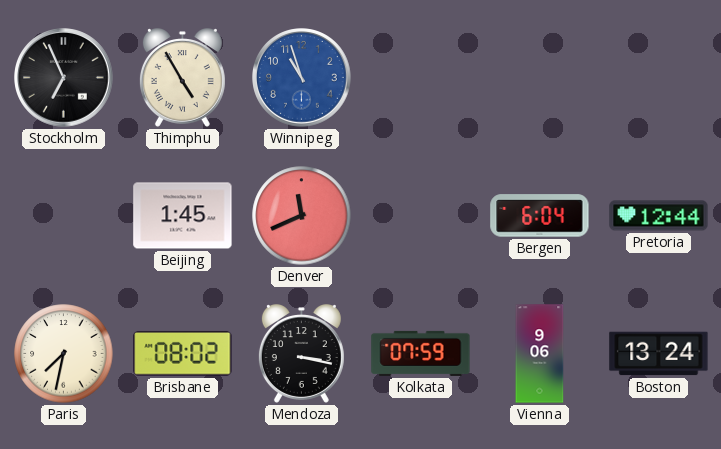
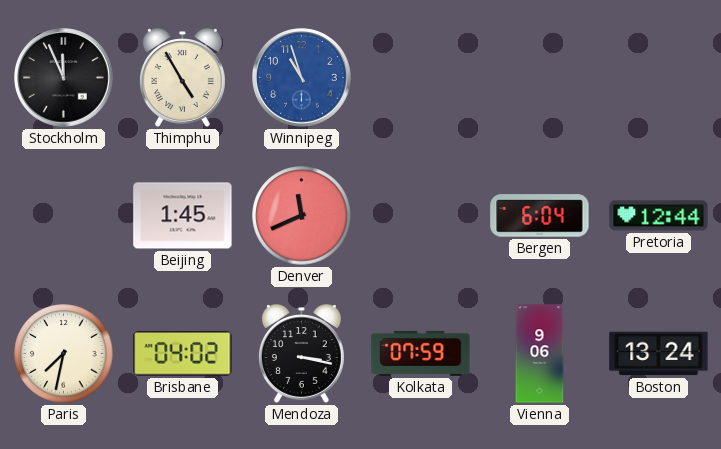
Stockholm: 6:56 -> 11:56 (64, 78)
Brisbane: 08:02 -> 04:02 (183, 354)
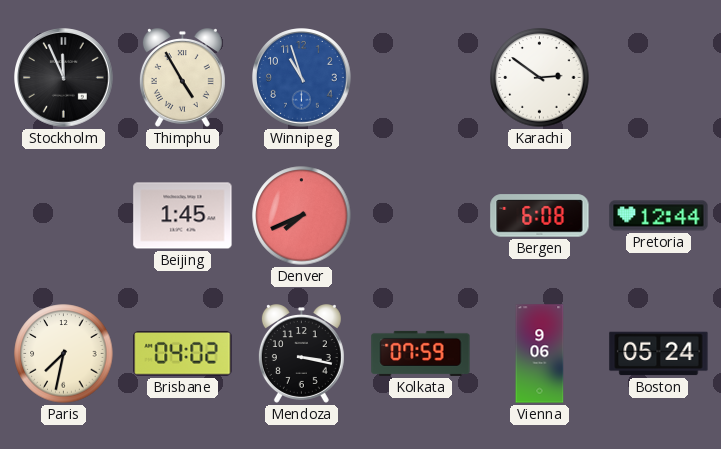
Karachi: none -> 2:51 (540, 78)
Denver: 11:41 -> 7:41 (302, 216)
Bergen: 6:04 -> 6:08 (540, 216)
Boston: 13:24 -> 05:24 (659, 354)
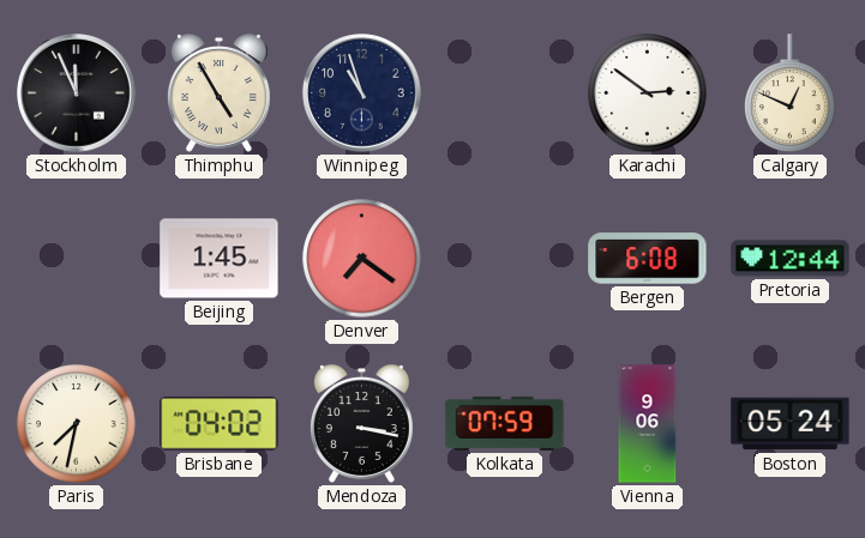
Winnipeg dial: blue -> navy (362, 93)
Calgary: none -> 12:49 (791, 93)
Denver: 7:41 -> 7:21 (362, 259)
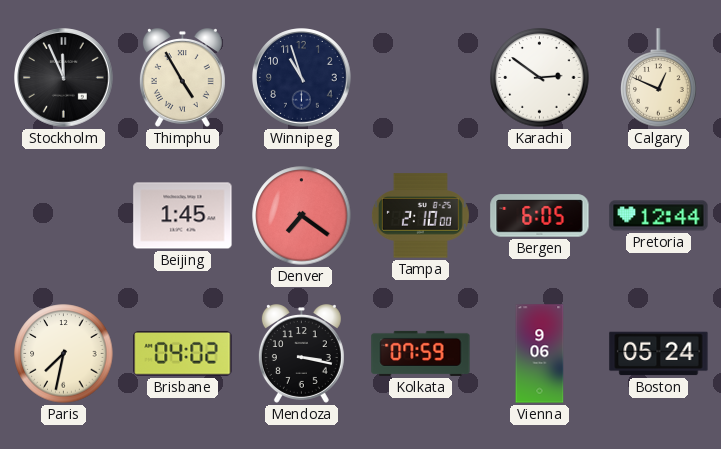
Tampa: none -> 2:10 (420, 216)
Bergen: 6:08 -> 6:05 (540, 216)
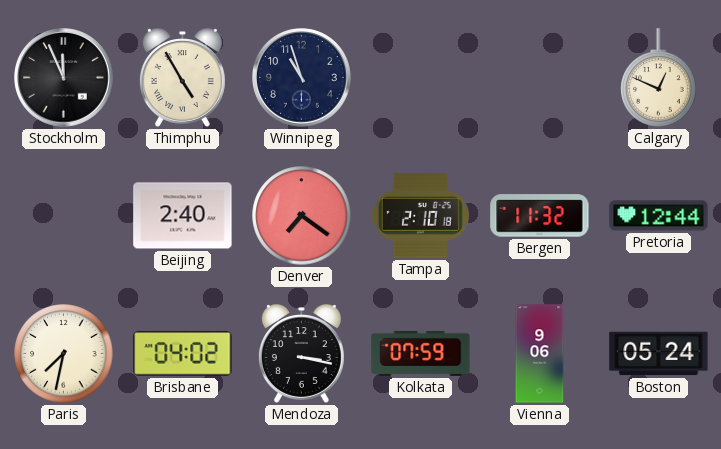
Karachi: 2:51 -> none (540, 78)
Beijing: 1:45 -> 2:40 (183, 216)
Tampa: 2:10:00 -> 2:10:18 (420, 216)
Bergen: 6:05 -> 11:32 (540, 216)
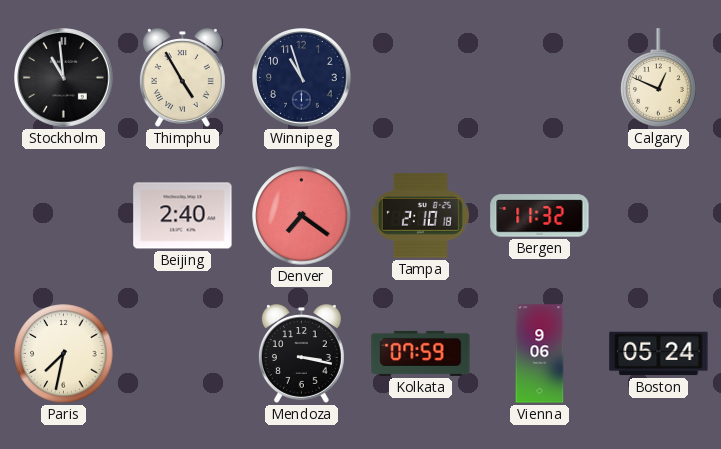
Stockholm: 11:56 -> 10:59 (64, 78)
Pretoria: 12:44 -> none (659, 216)
Brisbane: 04:02 -> none (183, 354)
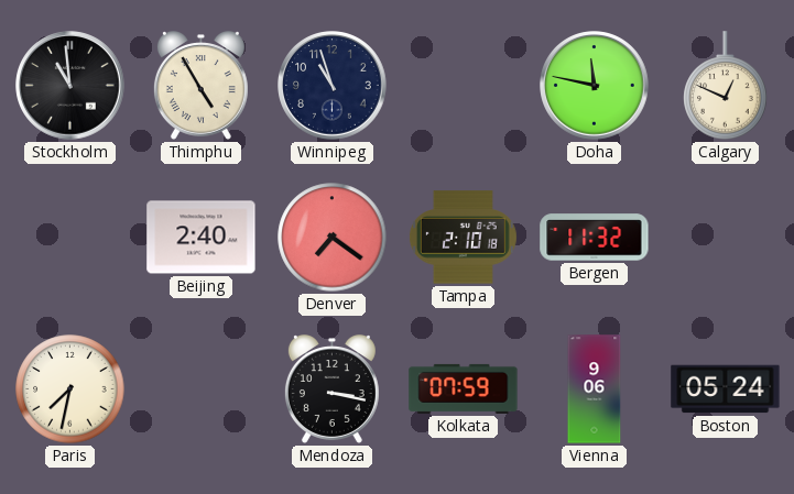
Doha: none -> 11:47 (595, 86)
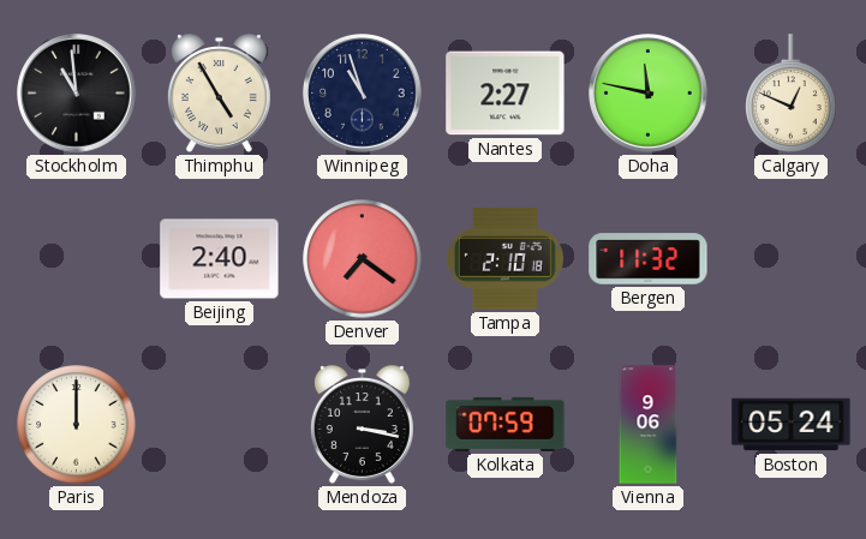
Nantes: none -> 2:27 (506, 94)
Paris: 7:32 -> 12:00 (77, 425)
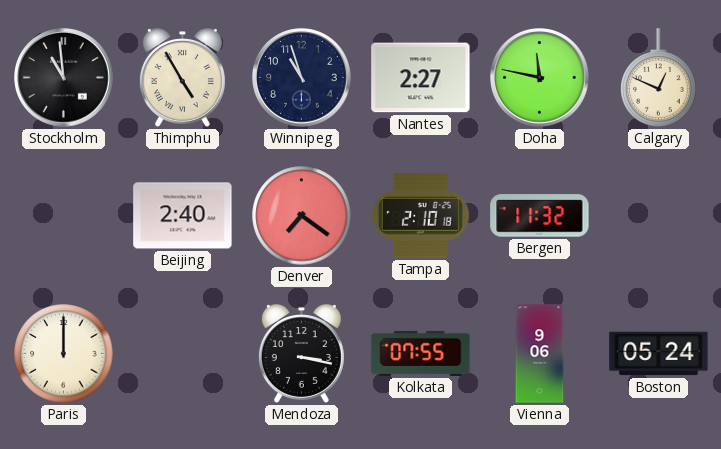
Kolkata: 07:59 -> 07:55 (421, 353)
